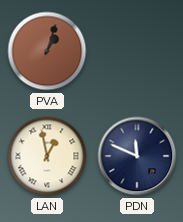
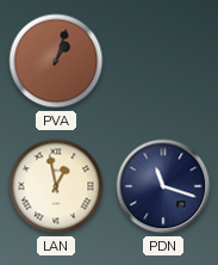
PDN: 11:49 -> 11:18 (163, 186)
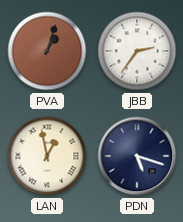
JBB: none -> 2:36 (137, 51)
PDN: 11:18 -> 5:18 (137, 156)
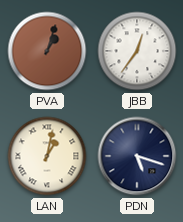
JBB: 2:36 -> 12:36 (137, 51)
LAN: 12:58 -> 1:02 (47, 156)
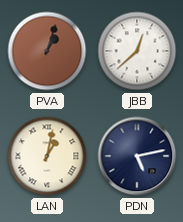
JBB: 12:36 -> 12:38 (137, 51)
PDN: 5:18 -> 5:13 (137, 156)
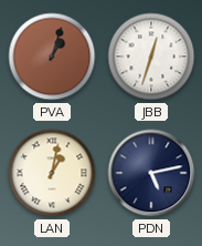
JBB: 12:38 -> 12:33 (151, 57)
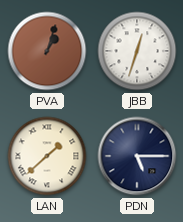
LAN: 1:02 -> 1:38 (47, 156)
PDN: 5:13 -> 5:15 (137, 156)
